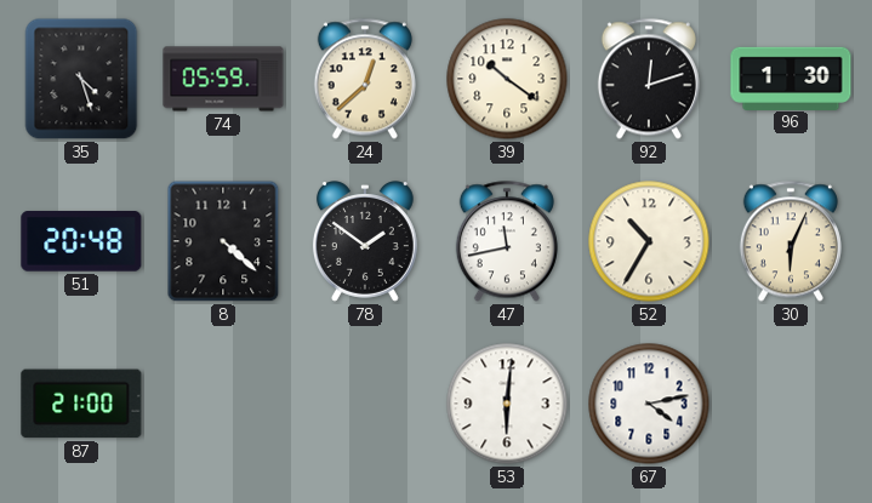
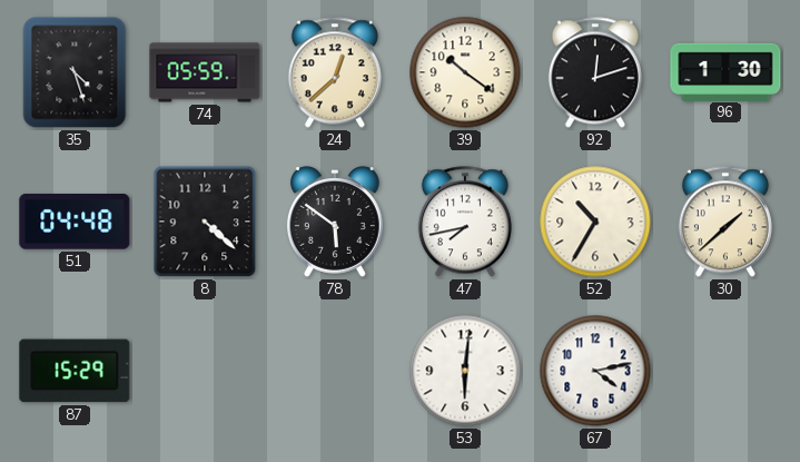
51: 20:48 -> 04:48 (75, 223)
78: 1:51 -> 5:51 (335, 222)
47: 11:43 -> 7:43 (465, 222)
30: 6:04 -> 1:38 (725, 222)
87: 21:00 -> 15:29 (75, 371)
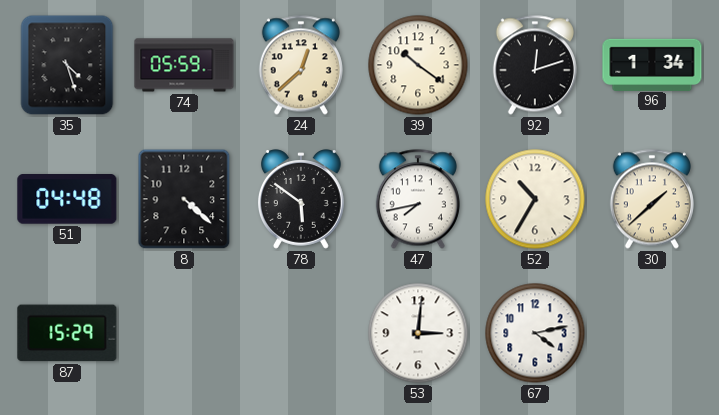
96: 1:30 -> 1:34 (652, 64)
53: 6:01 -> 3:01 (418, 333)
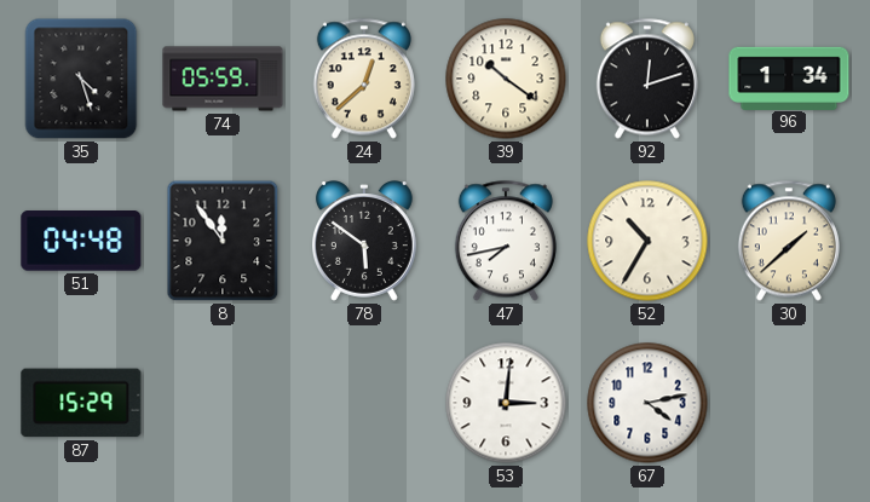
8: 4:22 -> 11:54 (223, 241)
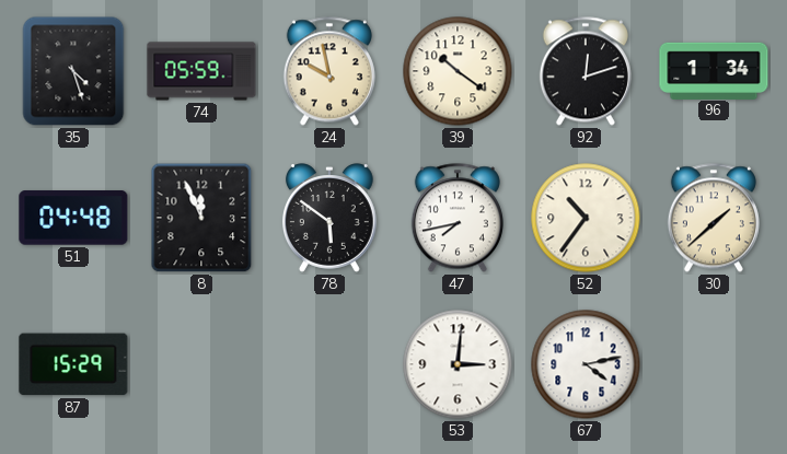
24: 12:38 -> 9:58 (329, 71)
8: 11:54 -> 11:56 (201, 218)
52: 10:35 -> 10:36 (586, 218)
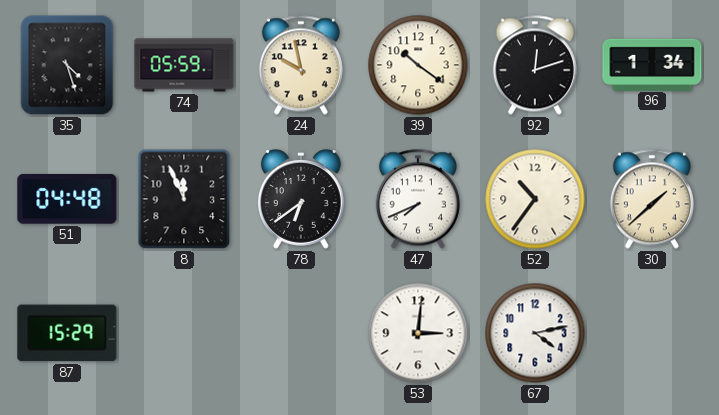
78: 5:51 -> 6:39 (301, 199)
47: 7:43 -> 7:41 (418, 199)
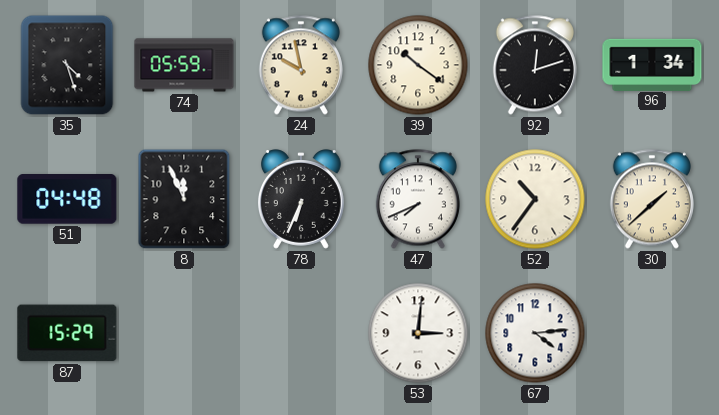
78: 6:39 -> 6:34 (301, 199)
67: 4:13 -> 4:14 (535, 333)
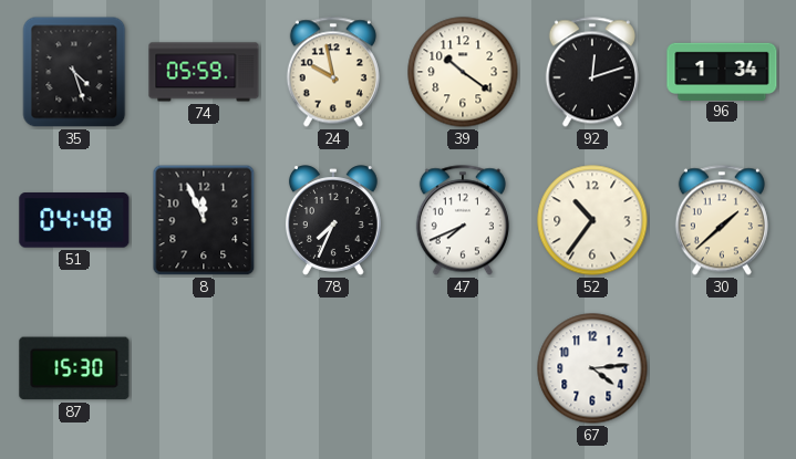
78: 6:34 -> 7:34 (333, 220)
87: 15:29 -> 15:30 (74, 368)
53: 3:01 -> none (418, 333)
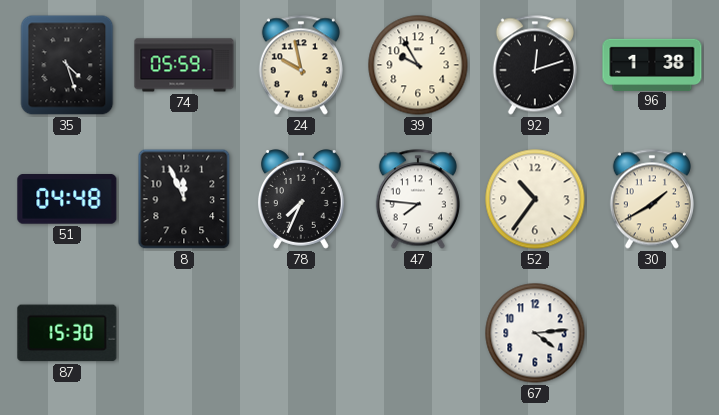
39: 10:21 -> 9:55 (418, 65)
96: 1:34 -> 1:38 (652, 64)
47: 7:41 -> 7:46 (418, 199)
30: 1:38 -> 1:40 (652, 199)
